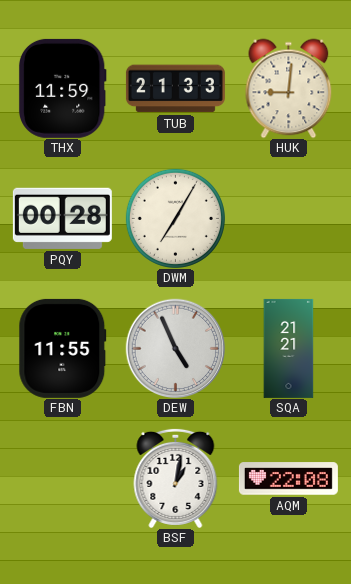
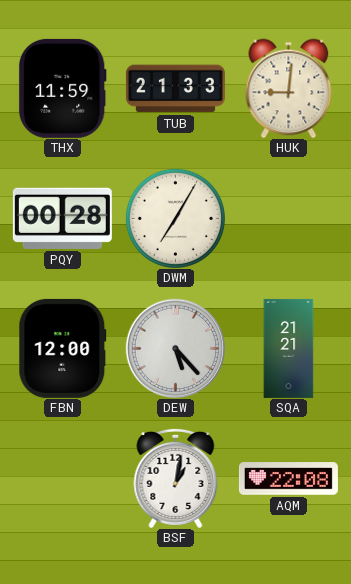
FBN: 11:55 -> 12:00 (63, 348)
DEW: 4:56 -> 5:23 (175, 348)
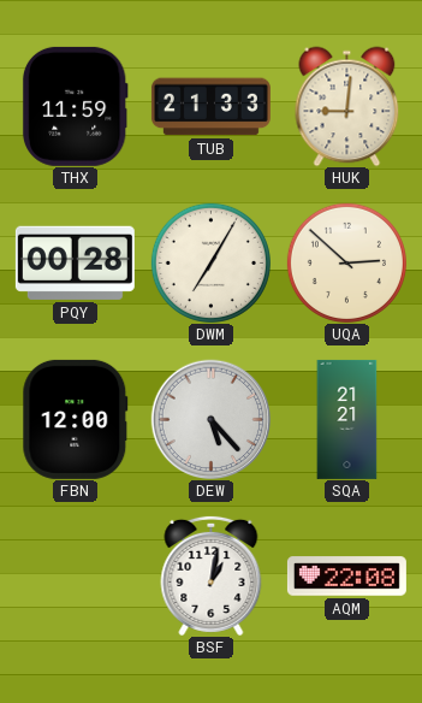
UQA: none -> 2:52 (346, 262)
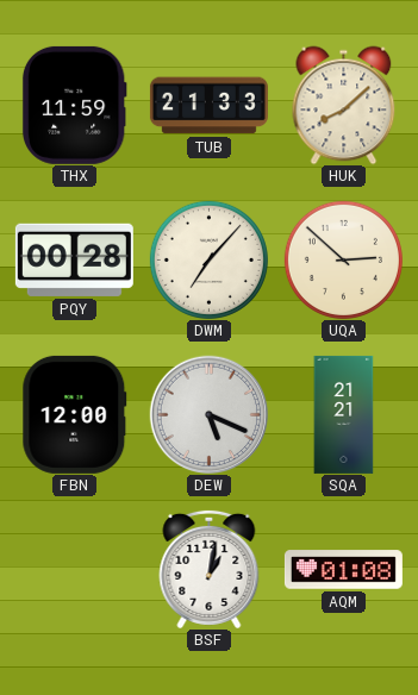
HUK: 9:01 -> 8:08 (344, 105)
DWM: 7:05 -> 7:07 (208, 259)
DEW: 5:23 -> 5:19 (208, 414)
AQM: 22:08 -> 01:08 (343, 570)
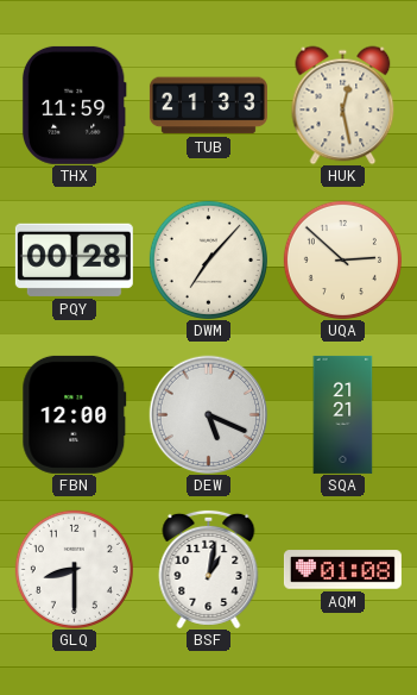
HUK: 8:08 -> 12:28 (343, 105)
GLQ: none -> 8:30 (74, 569)
